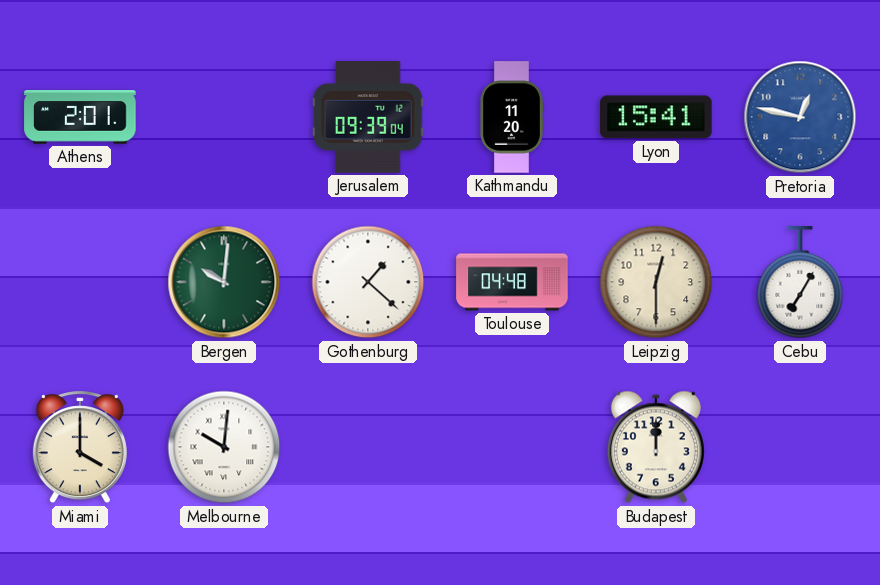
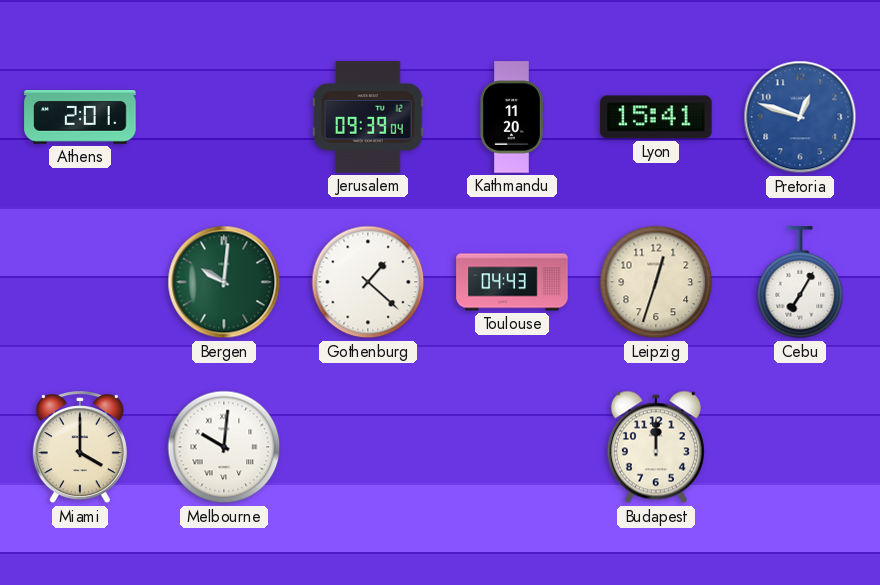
Pretoria: 12:47 -> 12:48 (800, 117)
Toulouse: 04:48 -> 04:43 (512, 282)
Leipzig: 12:30 -> 12:33 (656, 282)
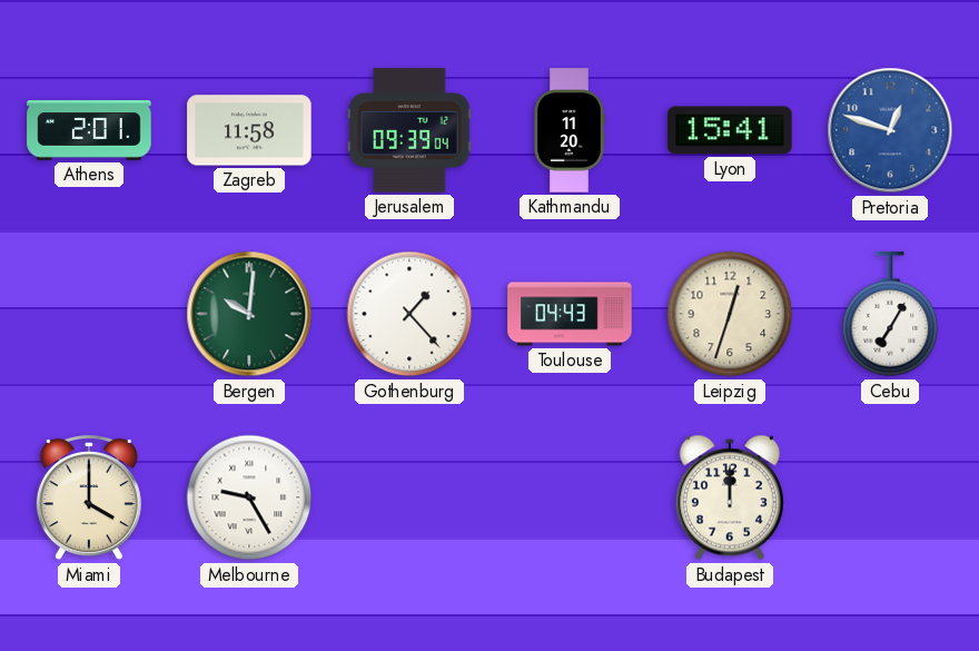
Zagreb: none -> 11:58 (249, 130)
Gothenburg: 1:22 -> 1:23 (409, 314)
Melbourne: 10:01 -> 9:25 (249, 497)
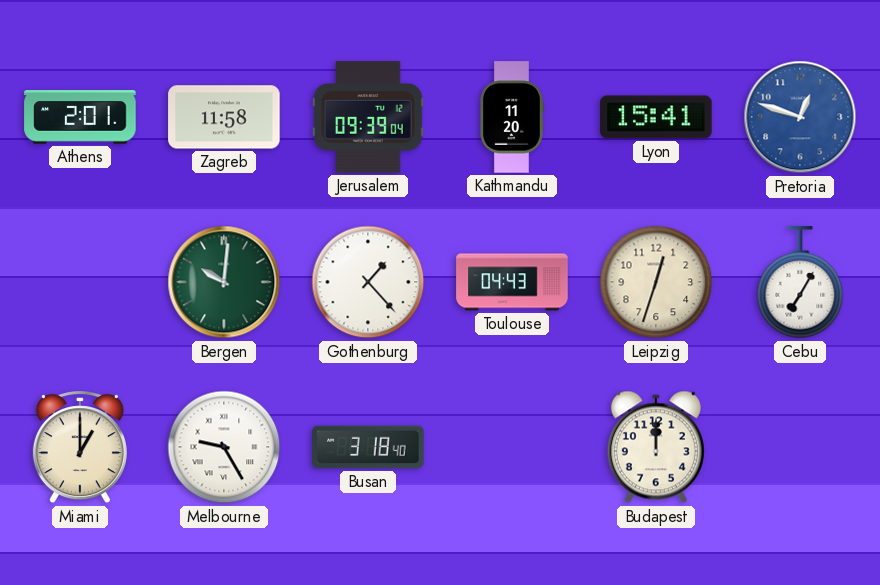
Miami: 4:00 -> 1:00 (80, 448)
Busan: none -> 3:18 (368, 447)
